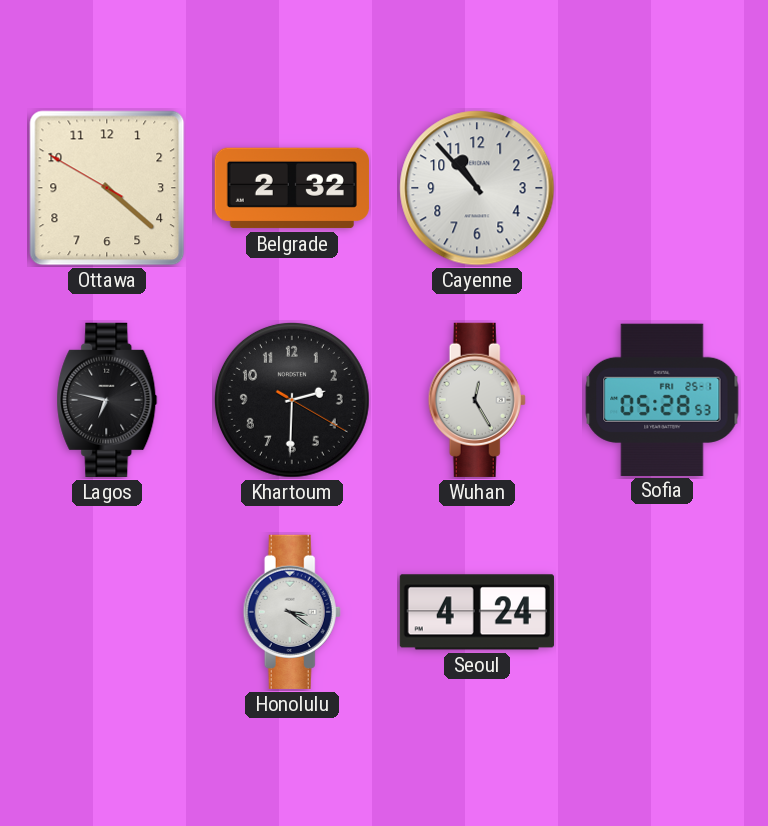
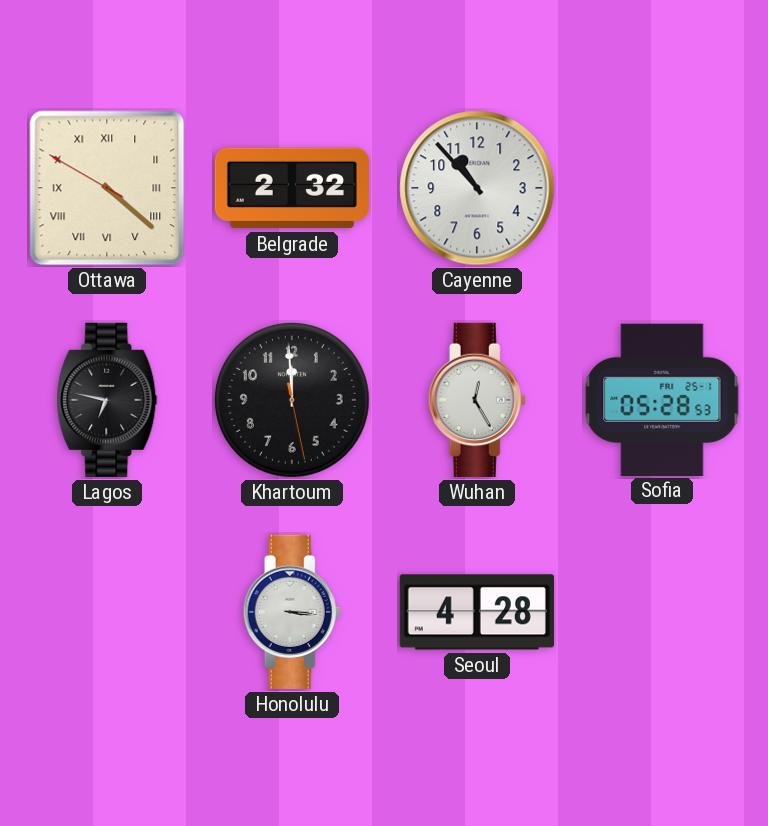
Ottawa numerals: Arabic -> Roman (107, 188)
Khartoum: 2:30 -> 11:59 (292, 400)
Honolulu: 3:21 -> 3:16 (292, 612)
Seoul: 4:24 -> 4:28 (477, 612)
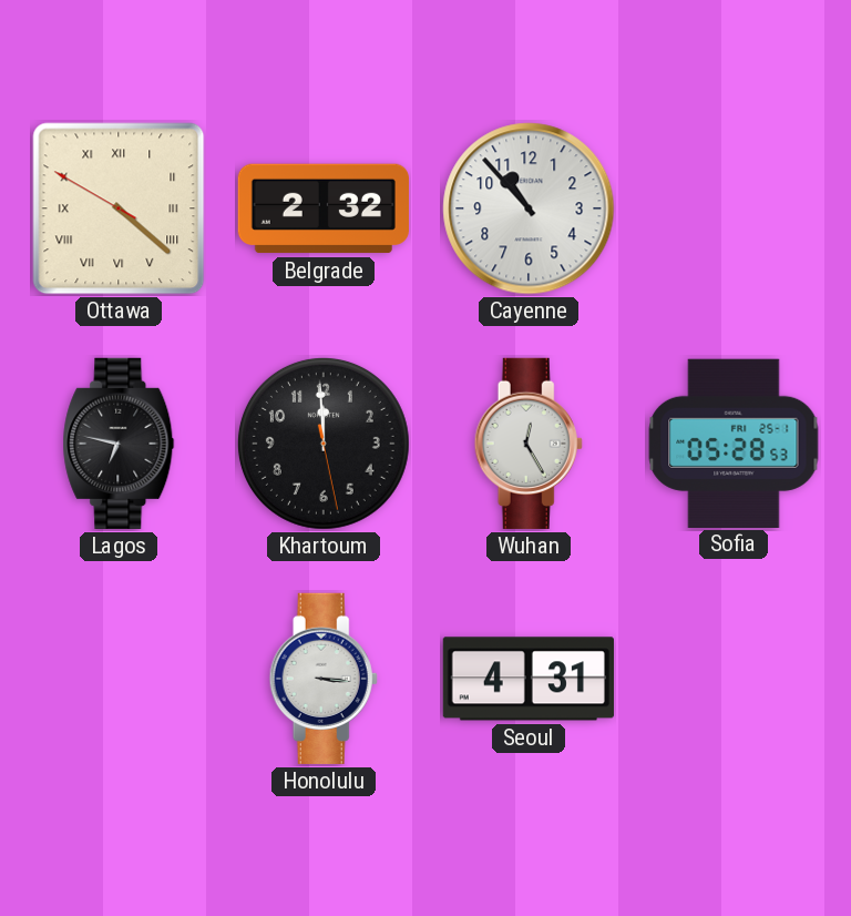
Seoul: 4:28 -> 4:31 (529, 679)
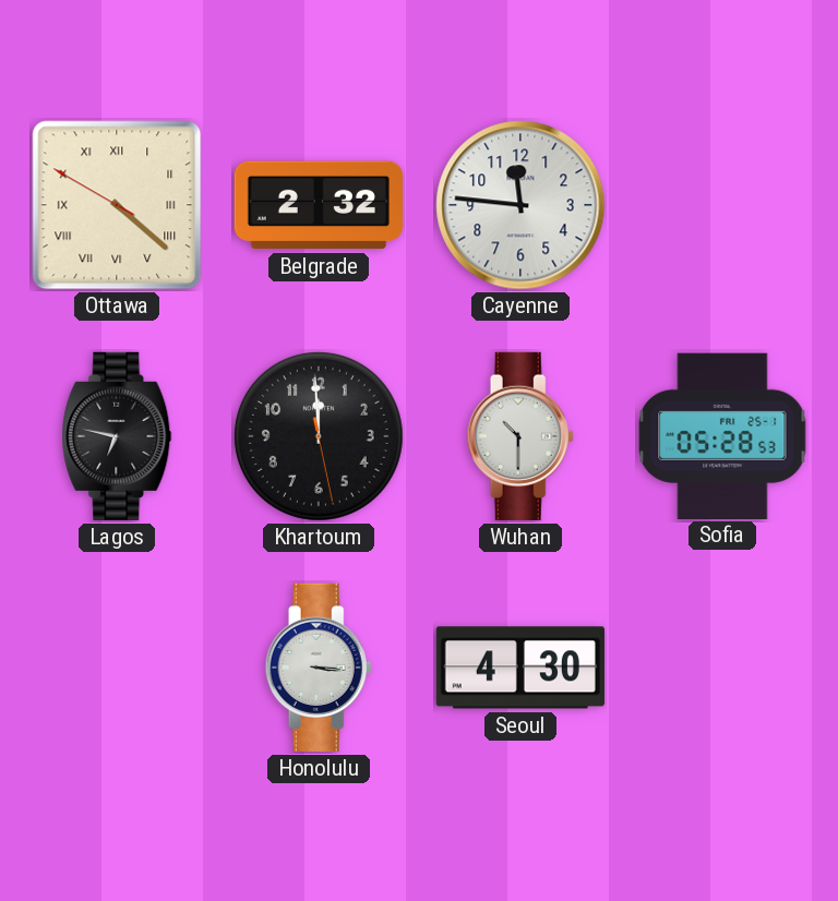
Cayenne: 10:53 -> 11:46 (520, 205)
Wuhan: 12:25 -> 10:30 (520, 436)
Seoul: 4:31 -> 4:30 (520, 668)
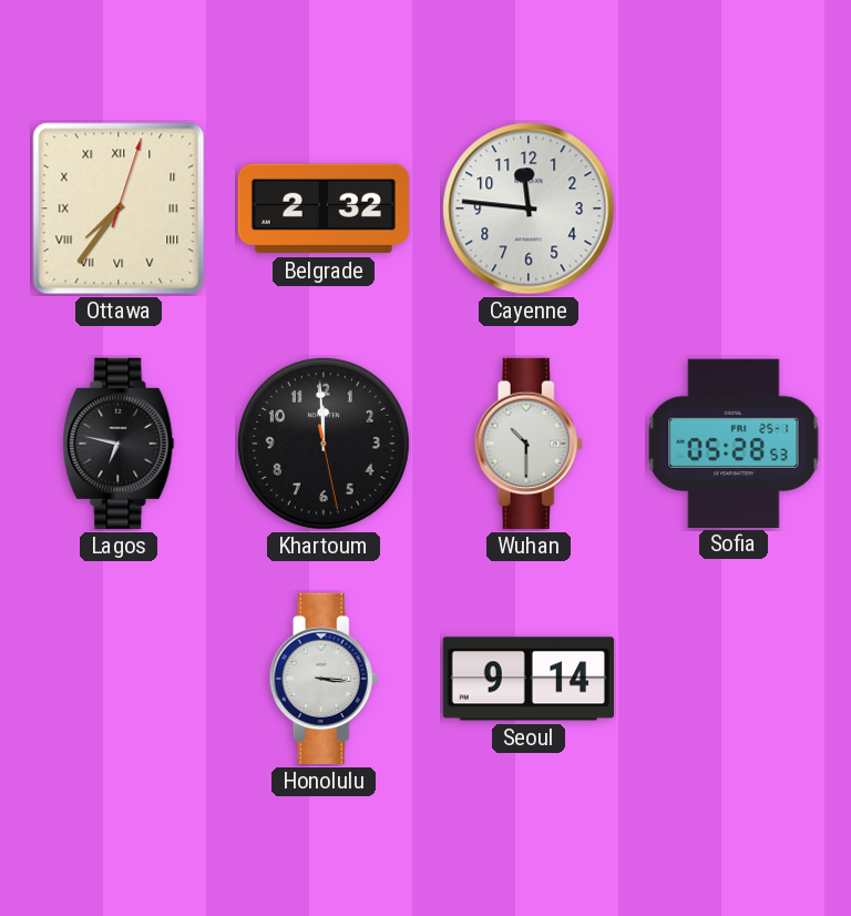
Ottawa: 4:21 -> 7:36 (119, 208)
Seoul: 4:30 -> 9:14 (529, 679)
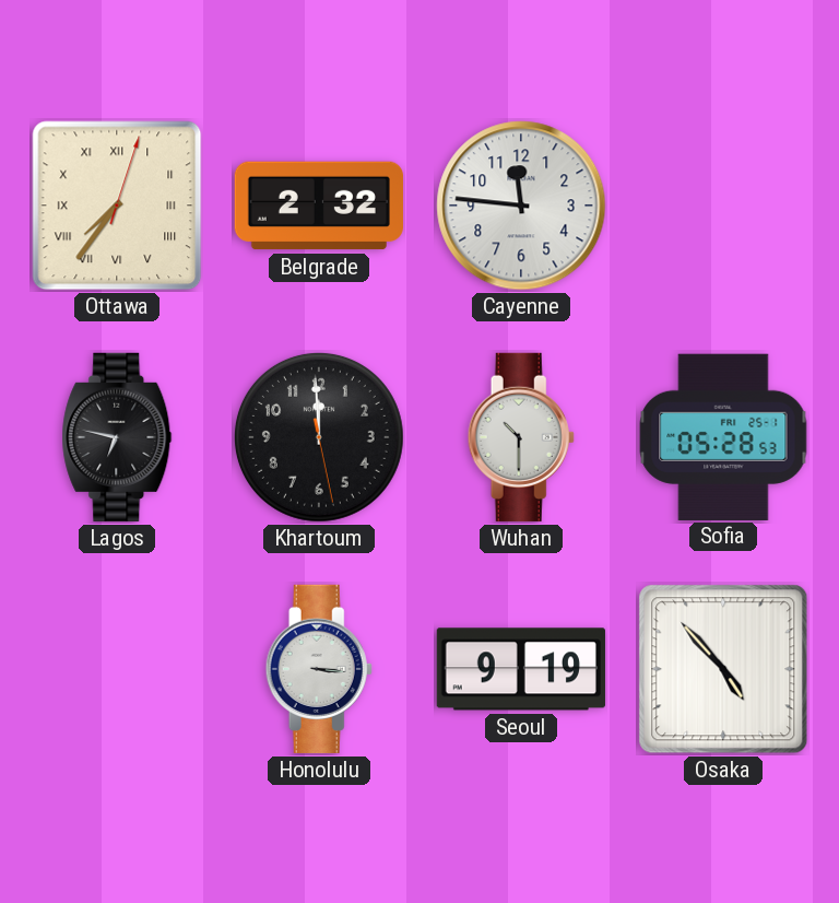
Seoul: 9:14 -> 9:19 (521, 669)
Osaka: none -> 4:53 (723, 669)
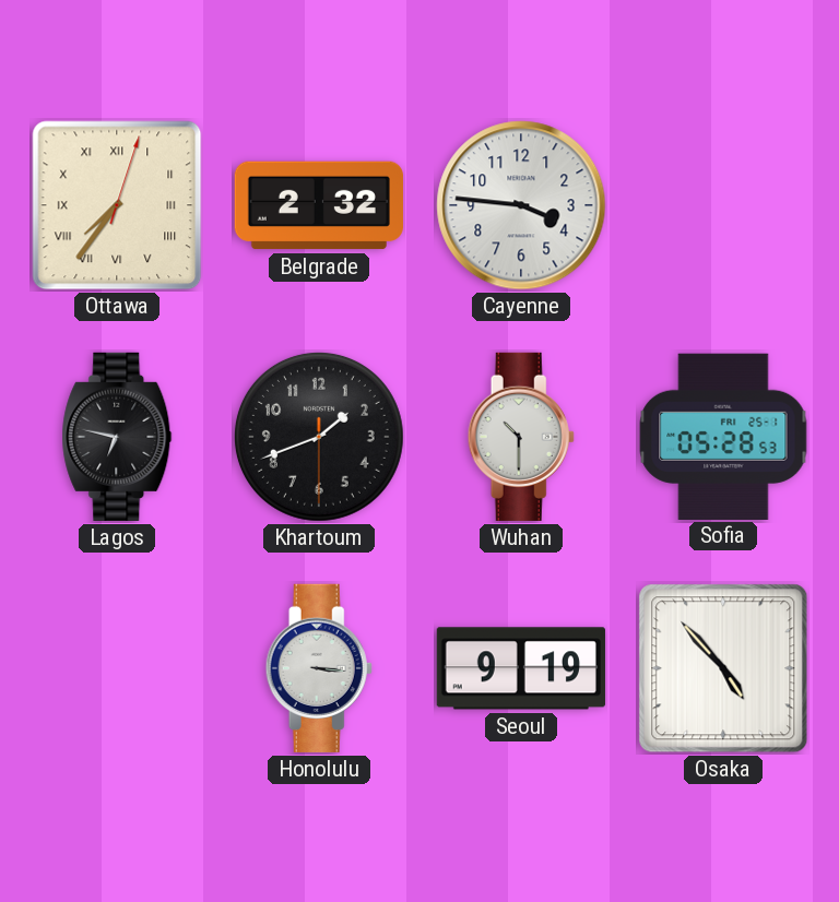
Cayenne: 11:46 -> 3:46 (521, 205)
Khartoum: 11:59 -> 1:41 (319, 437)
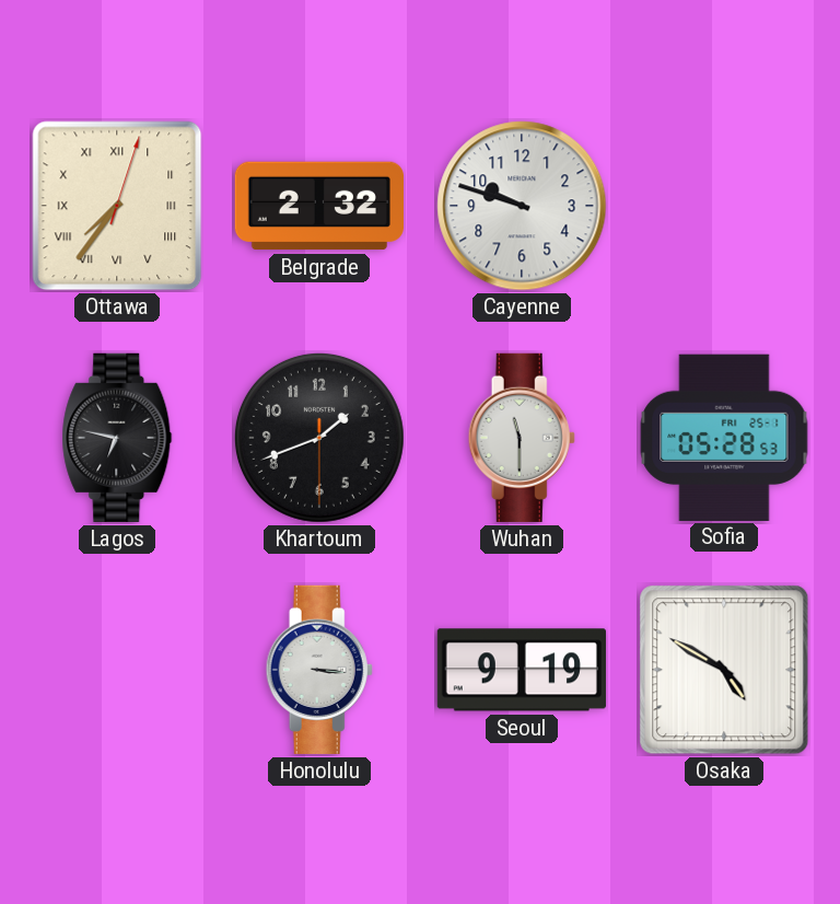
Cayenne: 3:46 -> 9:48 (522, 206)
Wuhan: 10:30 -> 11:30 (522, 438)
Osaka: 4:53 -> 4:50 (724, 670)
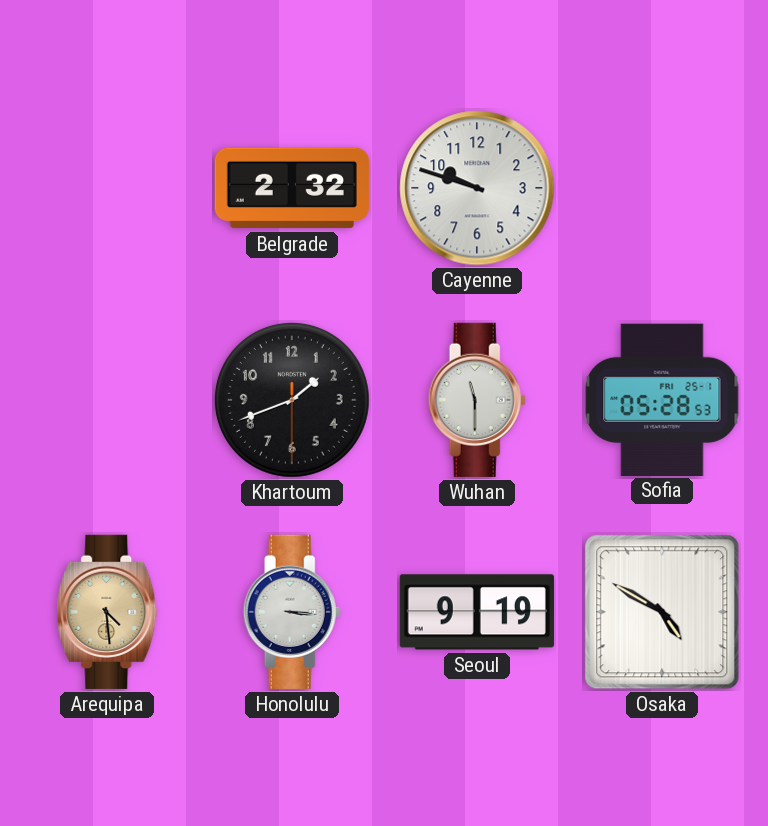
Ottawa: 7:36 -> none (117, 206)
Lagos: 6:47 -> none (117, 438)
Arequipa: none -> 4:29 (107, 612)
